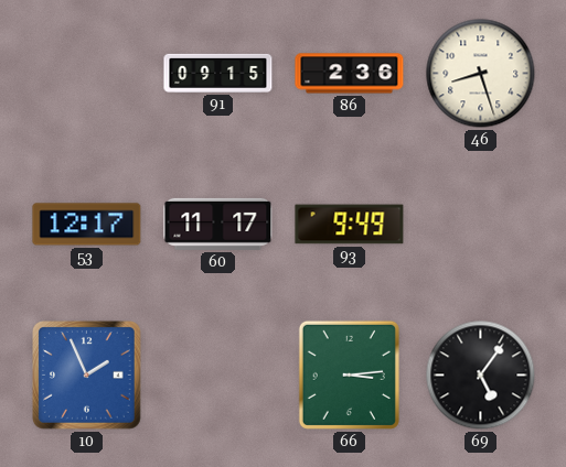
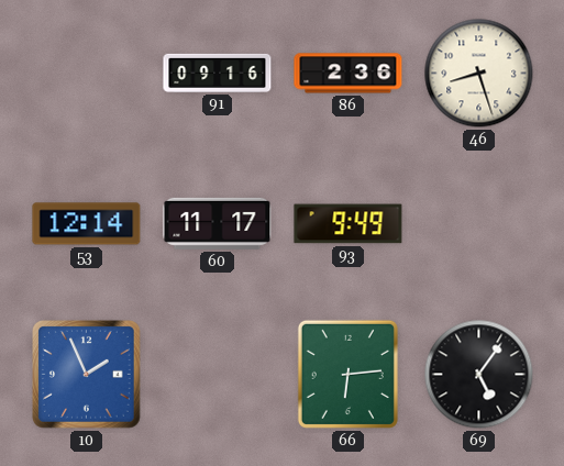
91: 09:15 -> 09:16 (218, 73)
53: 12:17 -> 12:14 (87, 224)
66: 3:14 -> 6:14 (347, 374)
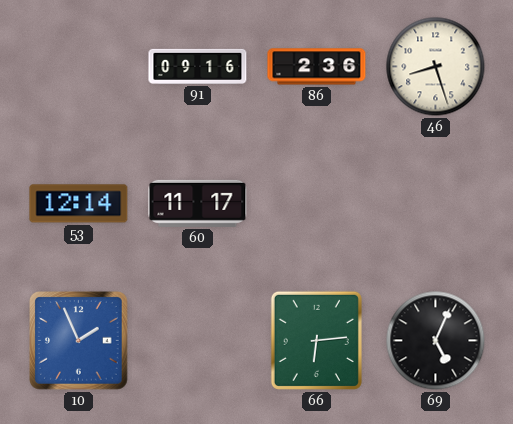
93: 9:49 -> none (349, 224)
69: 5:06 -> 5:04 (436, 341)
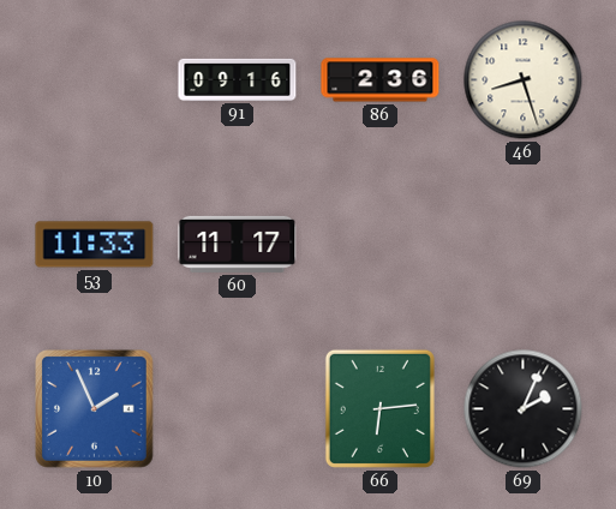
53: 12:14 -> 11:33 (95, 245)
69: 5:04 -> 2:04 (524, 409)
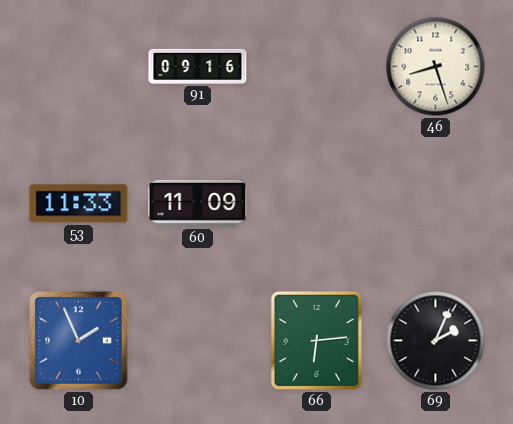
86: 2:36 -> none (381, 80)
60: 11:17 -> 11:09 (198, 203)
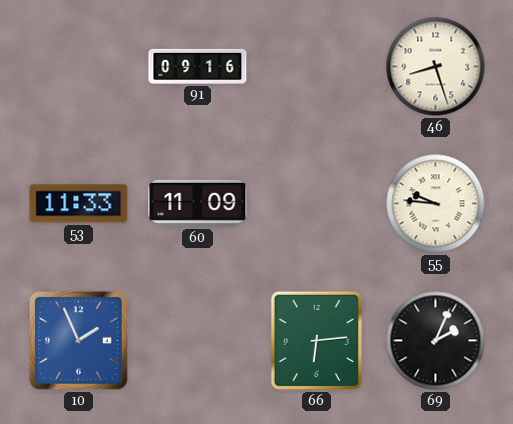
55: none -> 9:46 (436, 204)
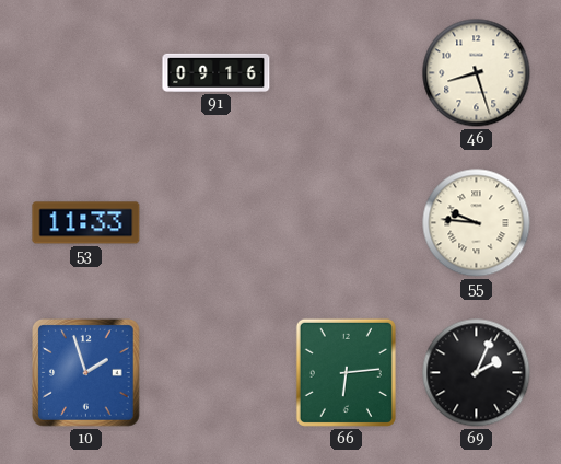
60: 11:09 -> none (198, 203)
10: 1:56 -> 1:57 (86, 373)
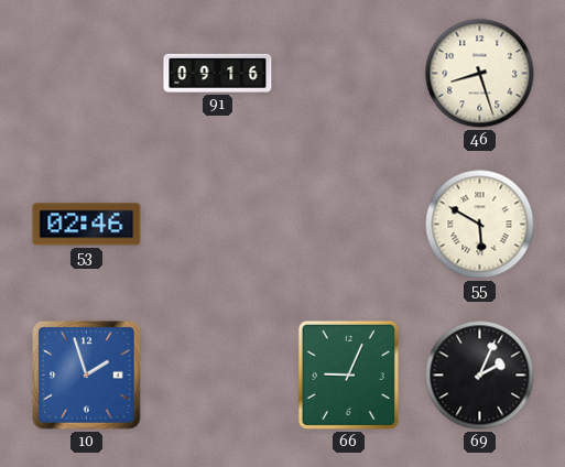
53: 11:33 -> 02:46 (87, 225)
55: 9:46 -> 5:50 (480, 225)
66: 6:14 -> 9:04 (348, 374)
